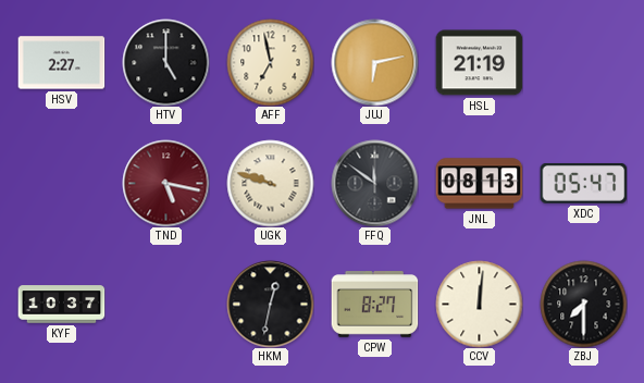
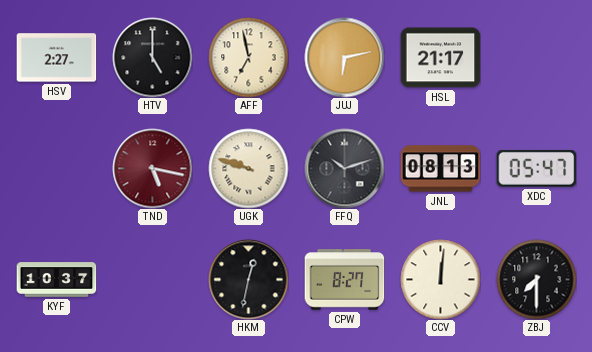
HSL: 21:19 -> 21:17 (440, 58)
FFQ: 11:51 -> 10:12 (344, 168)
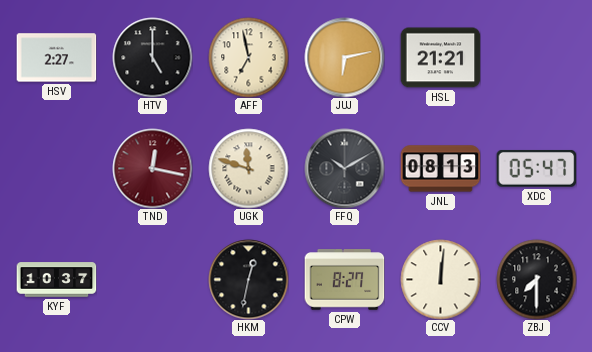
HSL: 21:17 -> 21:21 (440, 58)
TND: 5:17 -> 12:17 (152, 168)
UGK: 9:48 -> 11:48 (248, 168)
FFQ: 10:12 -> 10:10 (344, 168)
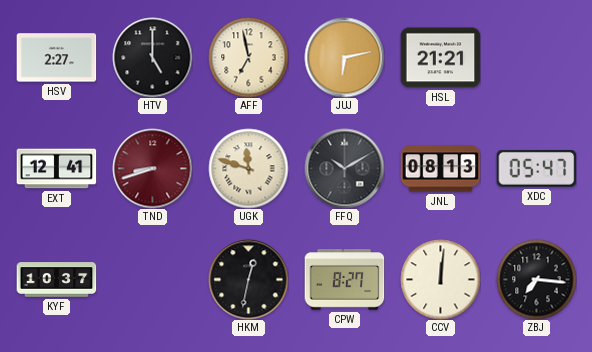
EXT: none -> 12:41 (56, 169)
TND: 12:17 -> 8:42 (152, 168)
ZBJ: 7:30 -> 7:16 (536, 279)
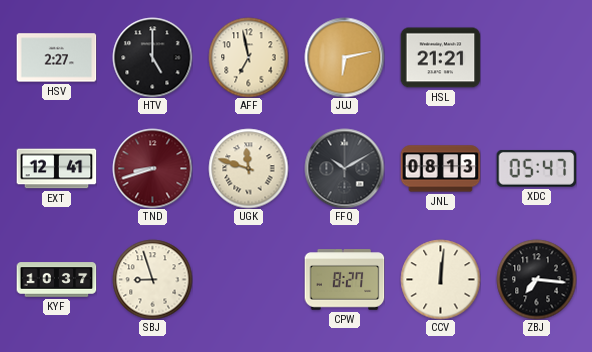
SBJ: none -> 8:57 (152, 279)
HKM: 12:32 -> none (248, 279)
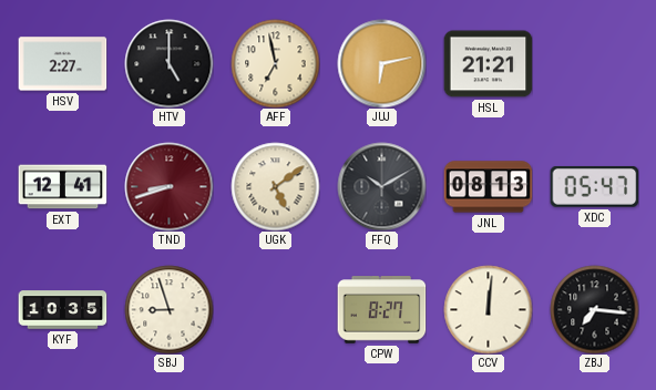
UGK: 11:48 -> 5:09 (275, 186)
KYF: 10:37 -> 10:35 (62, 310)
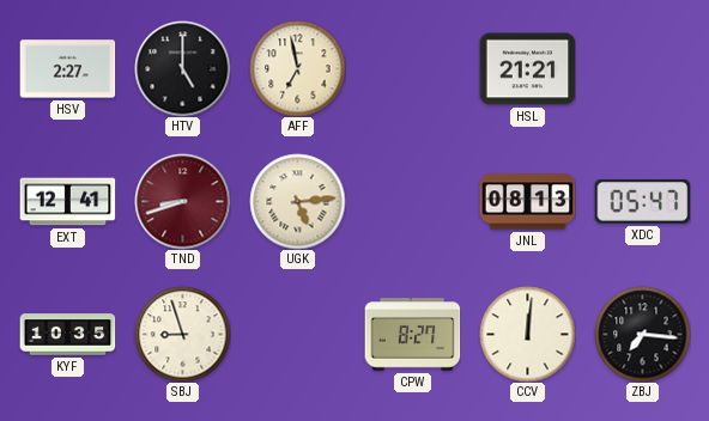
JUJ: 6:13 -> none (381, 63)
UGK: 5:09 -> 5:14 (297, 201)
FFQ: 10:10 -> none (381, 186)
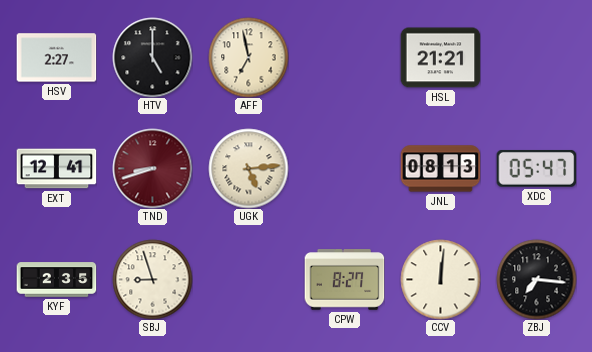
KYF: 10:35 -> 2:35 (56, 280)
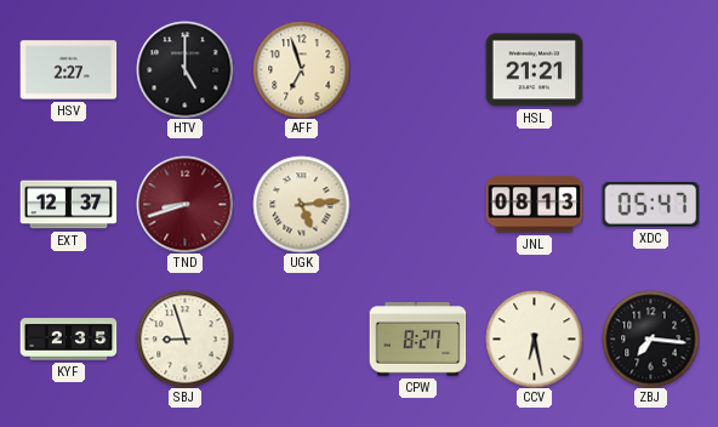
AFF: 6:58 -> 6:57 (301, 69)
EXT: 12:41 -> 12:37 (68, 205)
CCV: 12:01 -> 6:28 (534, 338)
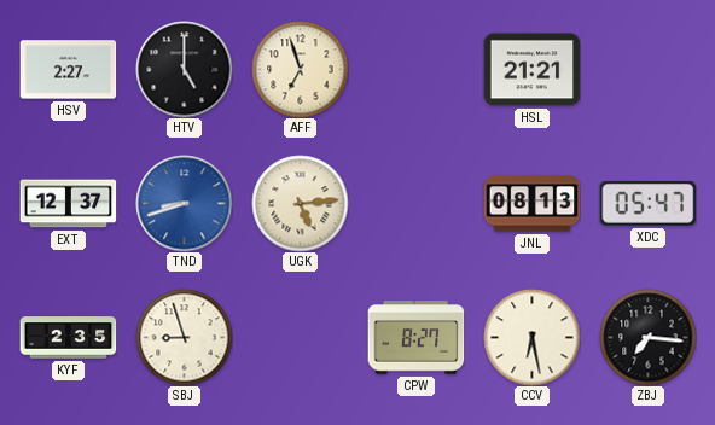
TND dial: burgundy -> blue (184, 203)
